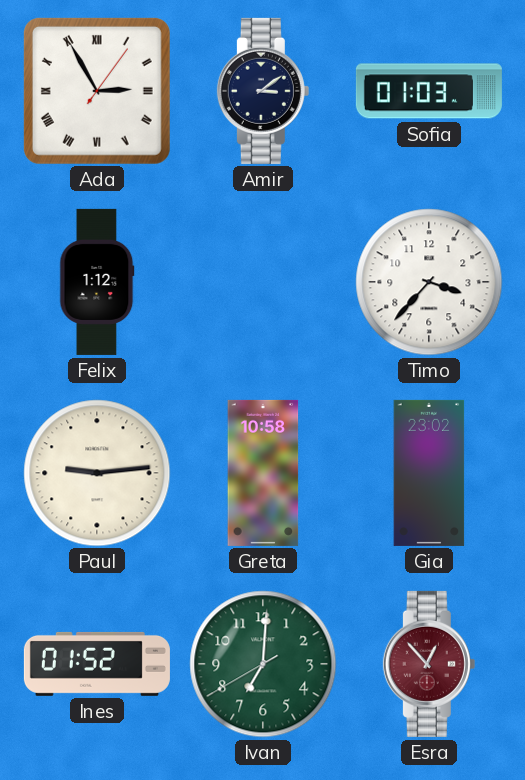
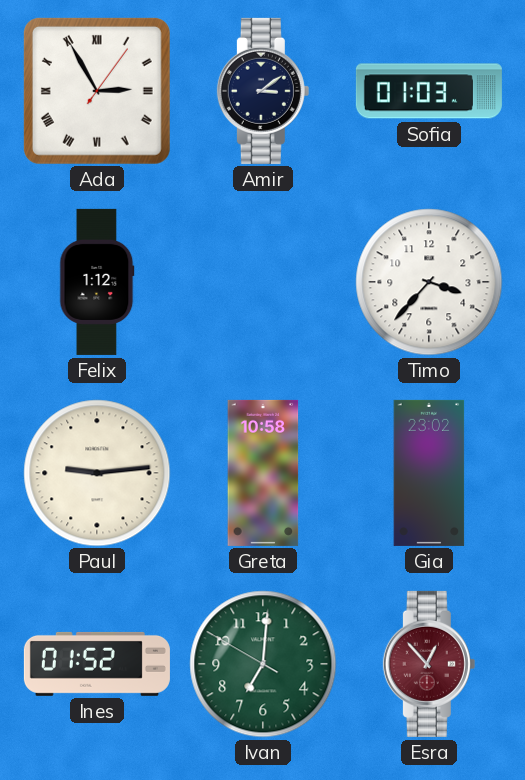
Ivan: 7:00:40 -> 7:00:50 (263, 664)
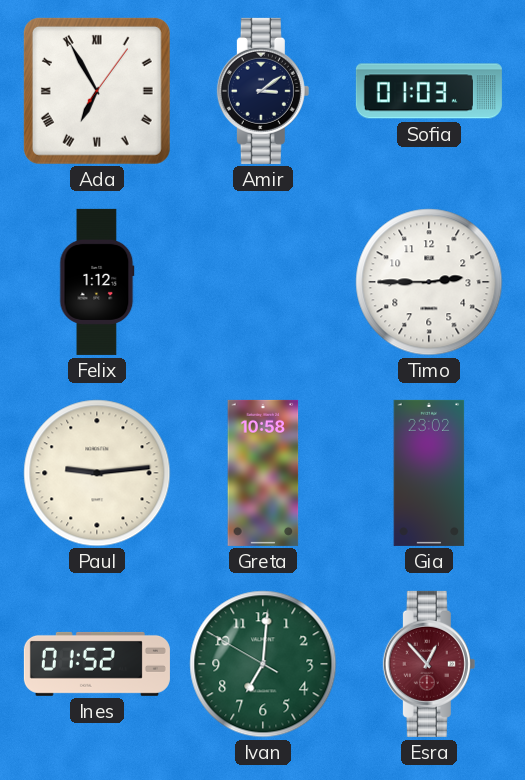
Ada: 2:55 -> 6:55 (97, 91)
Timo: 3:37 -> 2:45 (429, 282)
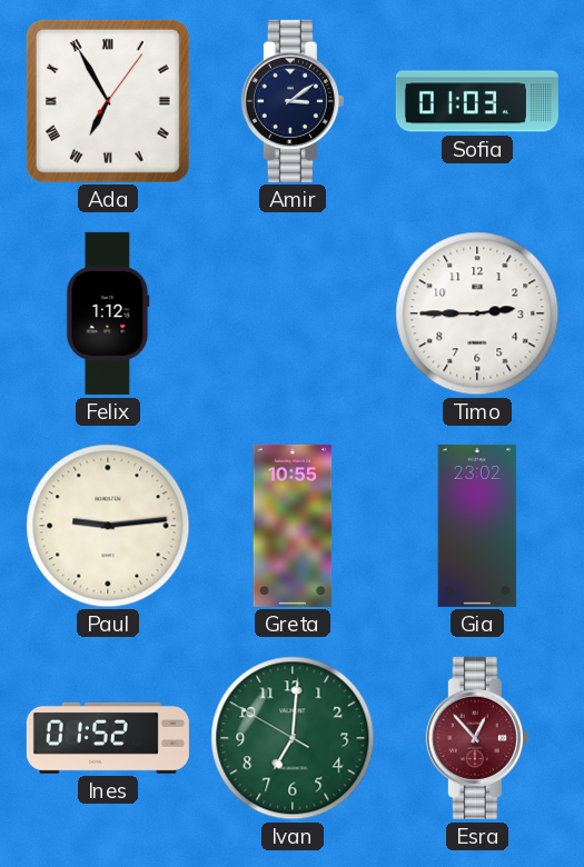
Greta: 10:58 -> 10:55 (293, 526)
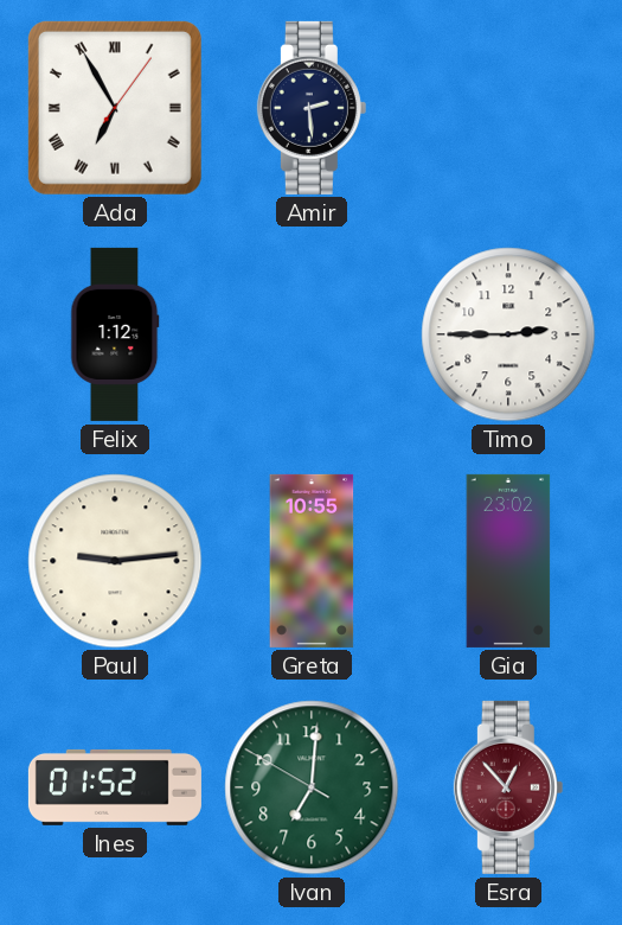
Amir: 3:09 -> 2:29 (312, 108)
Sofia: 01:03 -> none (477, 101)
